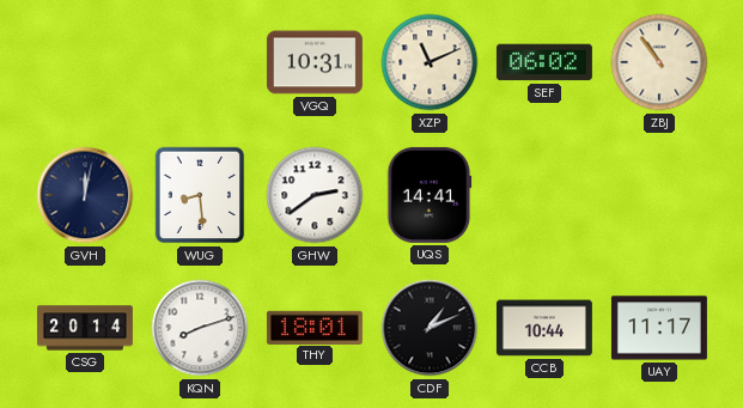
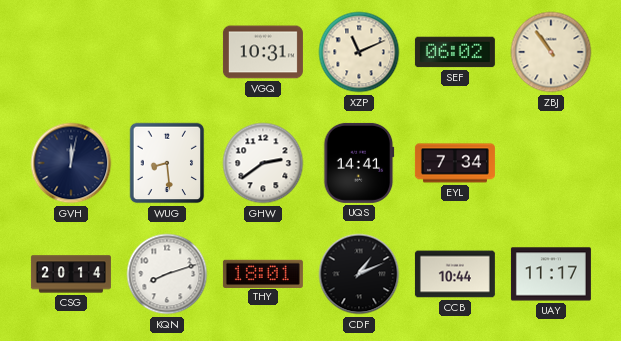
EYL: none -> 7:34 (455, 163)
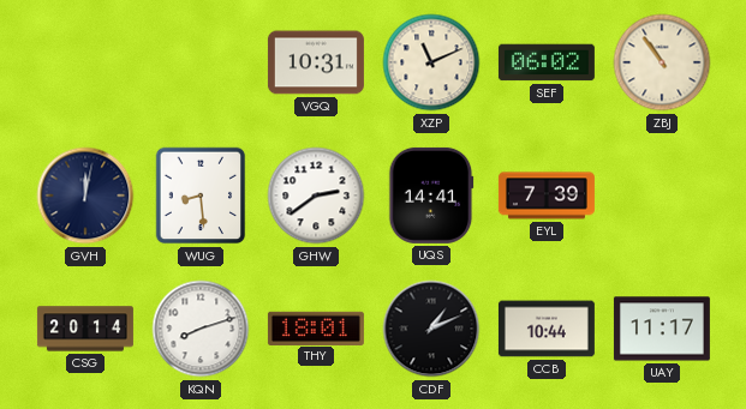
EYL: 7:34 -> 7:39 (547, 196)
